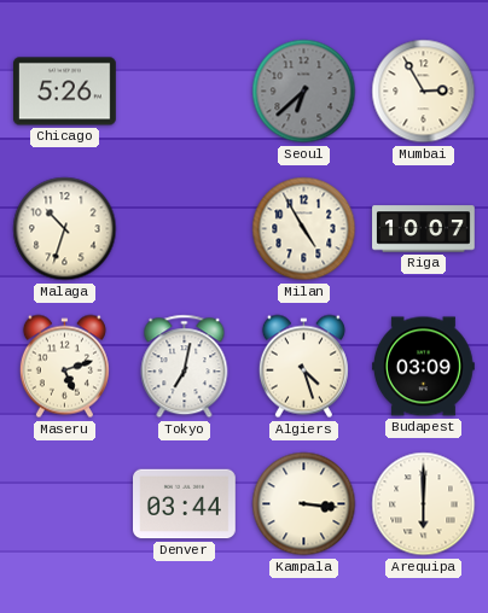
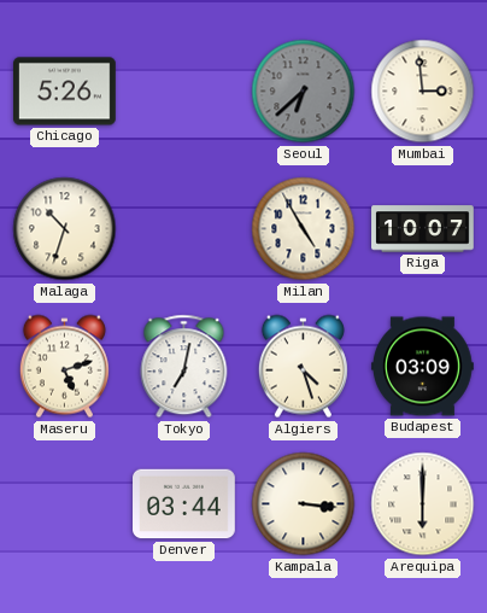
Mumbai: 2:55 -> 2:59 (423, 92)
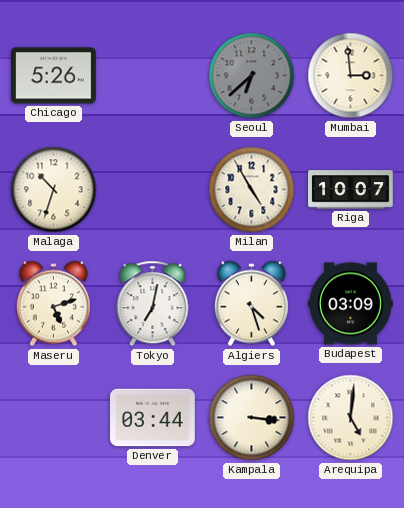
Arequipa: 6:00 -> 5:01 (351, 418)
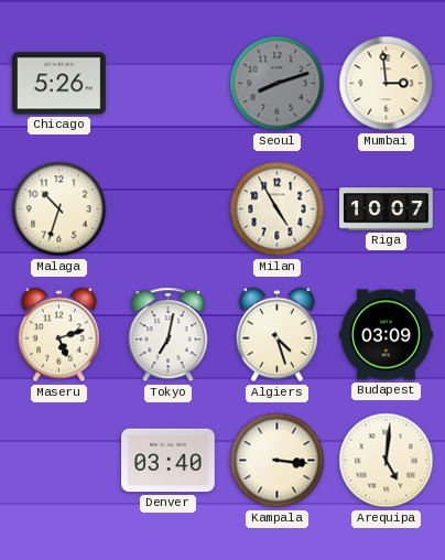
Seoul: 6:38 -> 8:12 (278, 84)
Denver: 03:44 -> 03:40 (169, 461)
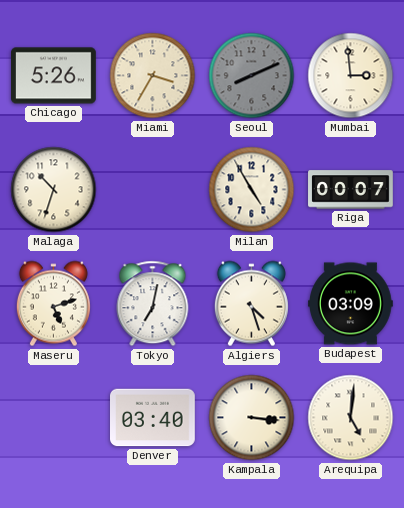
Miami: none -> 3:35 (153, 76)
Seoul: 8:12 -> 8:11 (252, 76)
Riga: 10:07 -> 00:07 (351, 190)
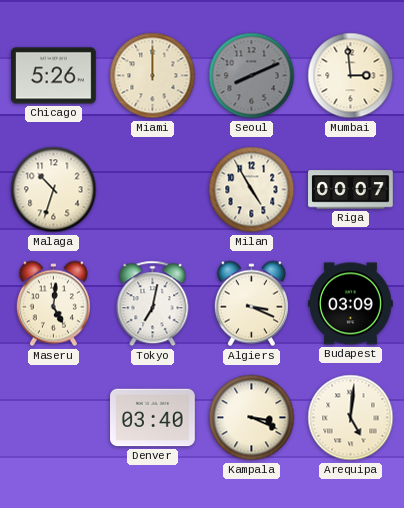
Miami: 3:35 -> 12:00 (153, 76)
Maseru: 5:12 -> 5:01 (53, 304)
Algiers: 4:27 -> 3:19 (251, 304)
Kampala: 3:16 -> 3:19 (252, 418)
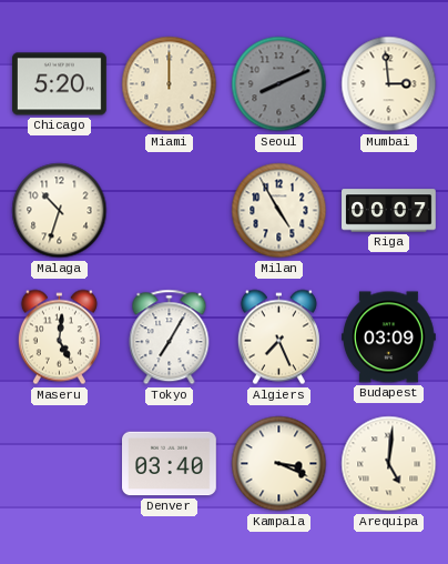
Chicago: 5:26 -> 5:20 (60, 84)
Tokyo: 7:02 -> 7:05 (170, 338)
Algiers: 3:19 -> 7:26 (278, 338)
